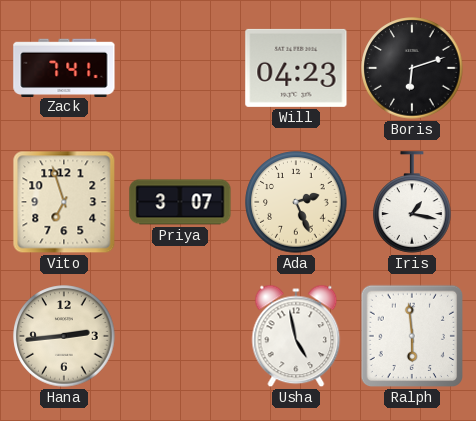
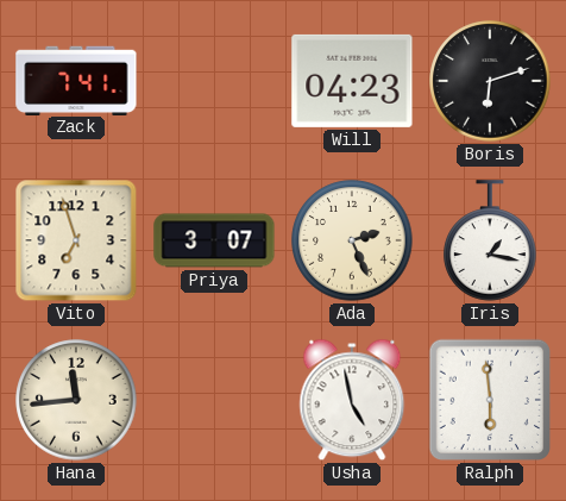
Hana: 2:44 -> 11:44 (76, 400)
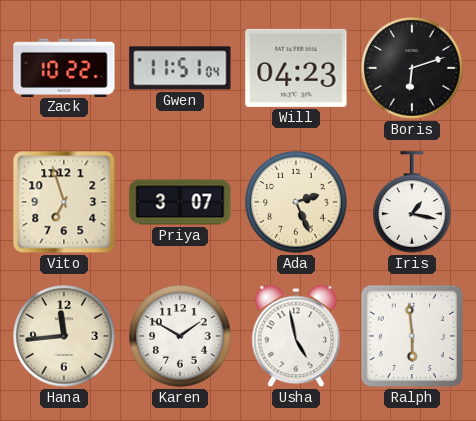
Zack: 7:41 -> 10:22 (64, 67)
Gwen: none -> 11:51 (180, 68)
Karen: none -> 1:50 (180, 336)
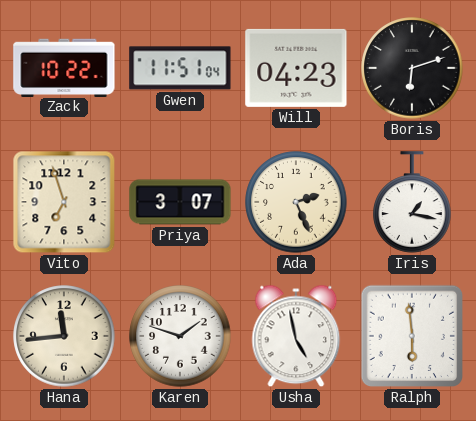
Karen: 1:50 -> 1:48 (180, 336)
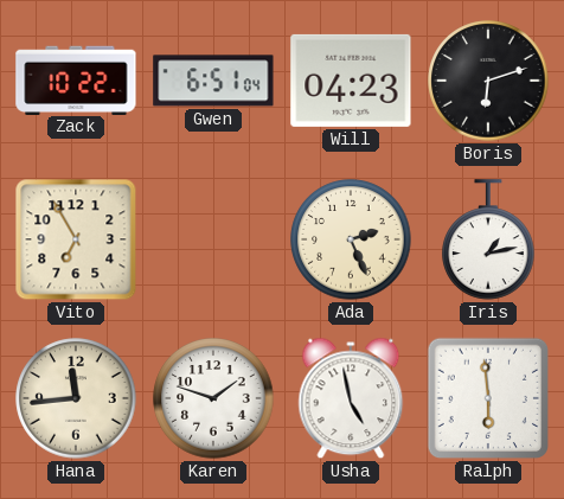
Gwen: 11:51 -> 6:51 (213, 81)
Vito: 6:57 -> 6:55 (76, 239)
Priya: 3:07 -> none (180, 202)
Iris: 1:17 -> 1:13 (488, 239)
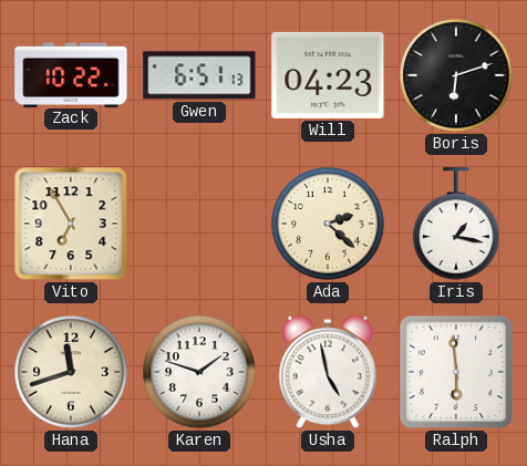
Gwen: 6:51:04 -> 6:51:13 (199, 75)
Ada: 2:26 -> 2:22 (328, 224)
Iris: 1:13 -> 1:17 (456, 224)
Hana: 11:44 -> 11:42 (71, 372)
